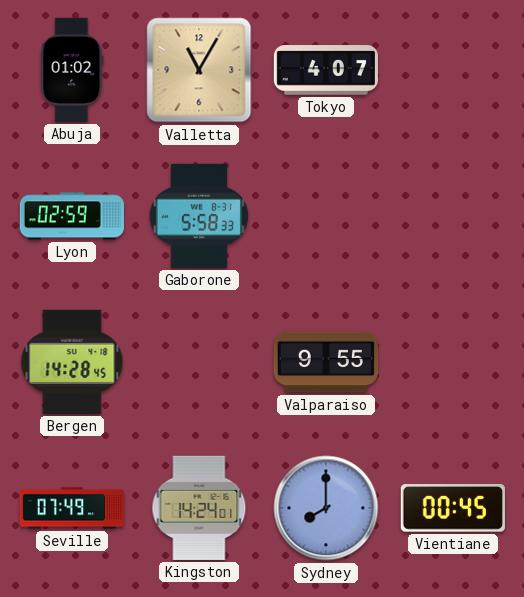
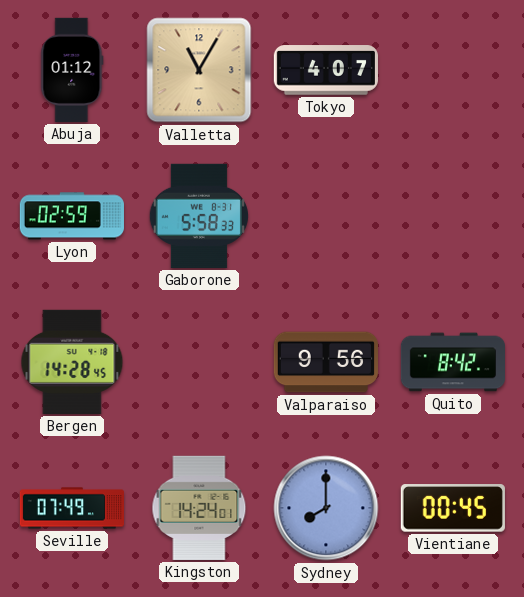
Abuja: 01:02 -> 01:12 (72, 70)
Valparaiso: 9:55 -> 9:56 (325, 362)
Quito: none -> 8:42 (452, 362)
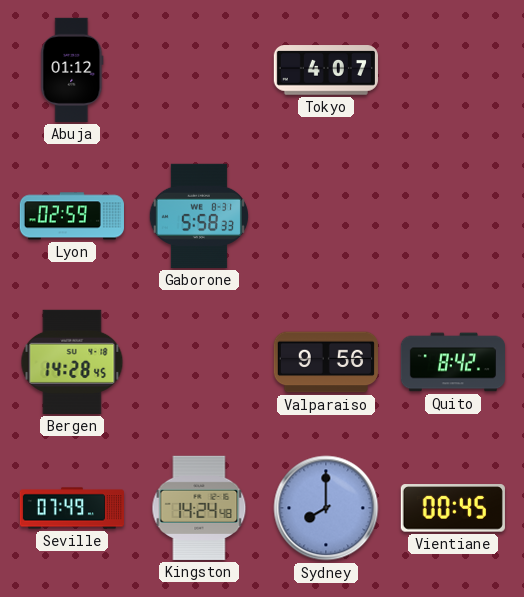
Valletta: 11:05 -> none (199, 70)
Kingston: 14:24:01 -> 14:24:48 (199, 508)
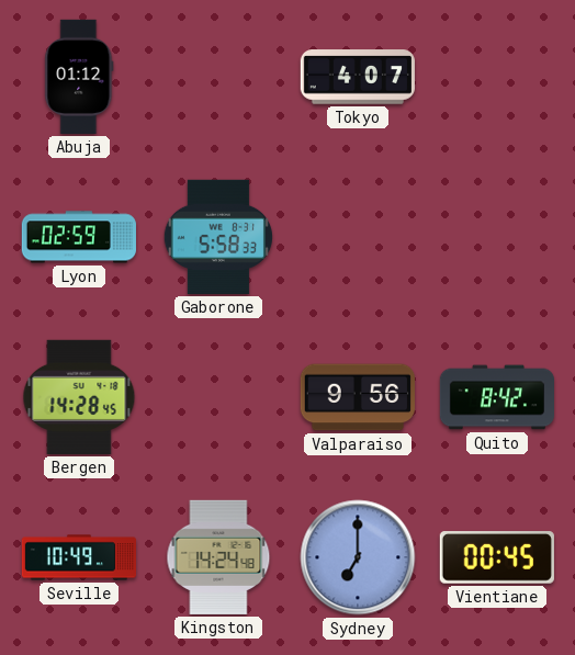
Seville: 07:49 -> 10:49 (78, 557)
Sydney: 8:00 -> 7:00 (358, 557)
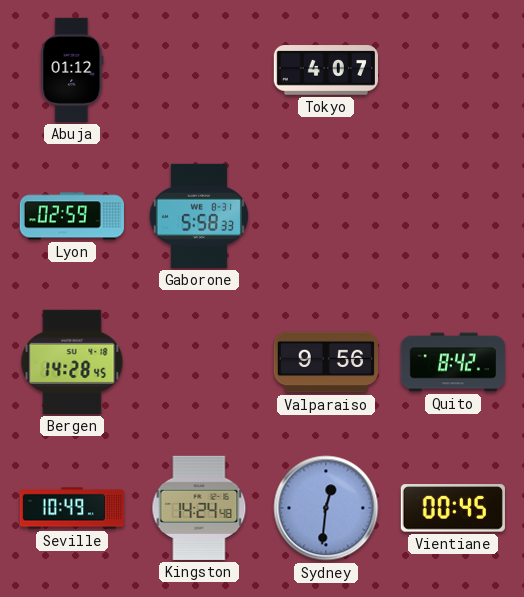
Sydney: 7:00 -> 12:31 (326, 508)
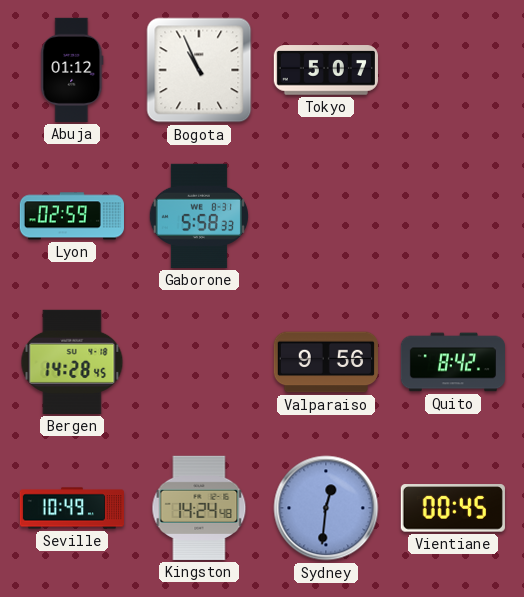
Bogota: none -> 10:56 (199, 70)
Tokyo: 4:07 -> 5:07 (326, 70)
